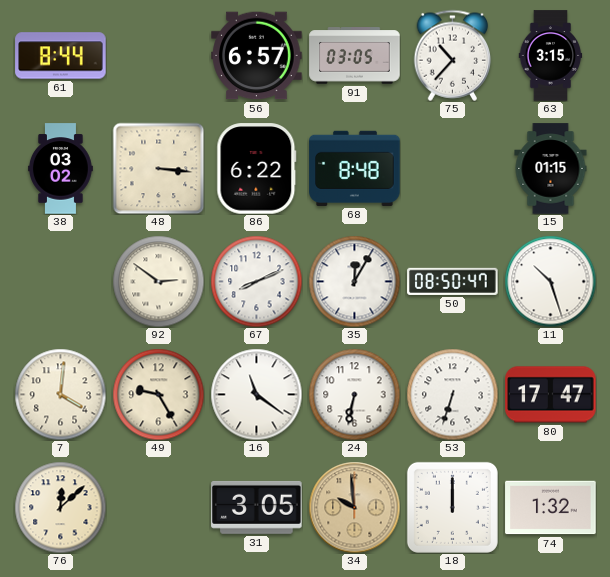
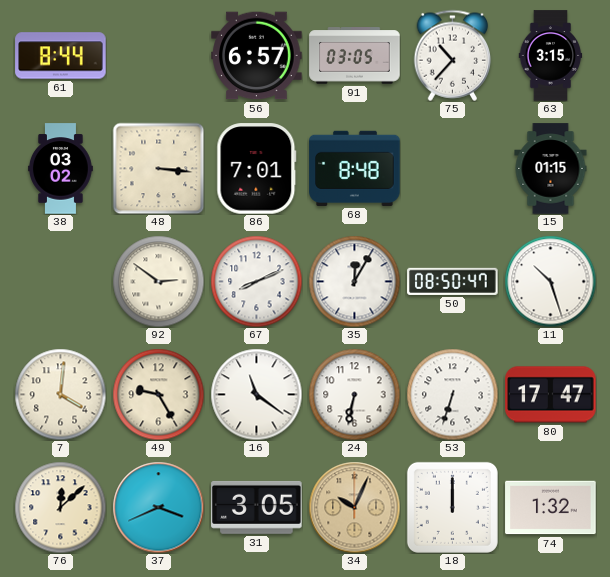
86: 6:22 -> 7:01 (257, 169)
37: none -> 3:41 (158, 507)
34: 9:59 -> 10:04 (354, 507)
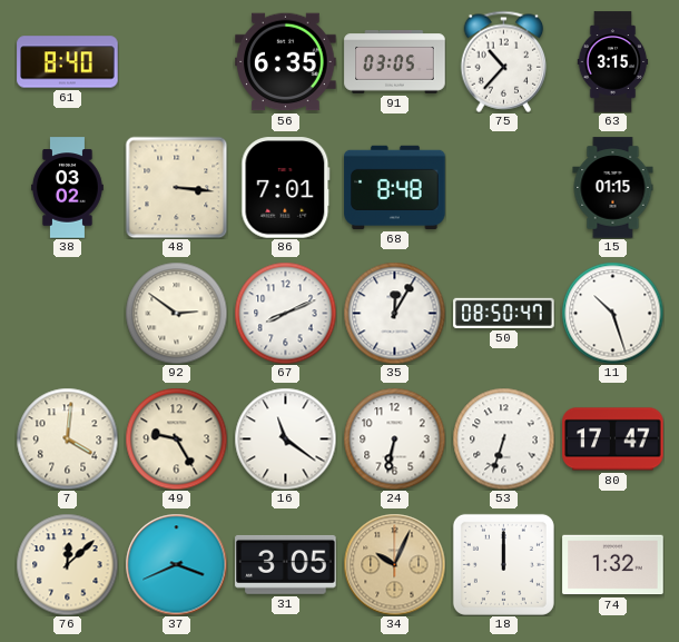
61: 8:44 -> 8:40 (68, 62)
56: 6:57 -> 6:35 (286, 62)
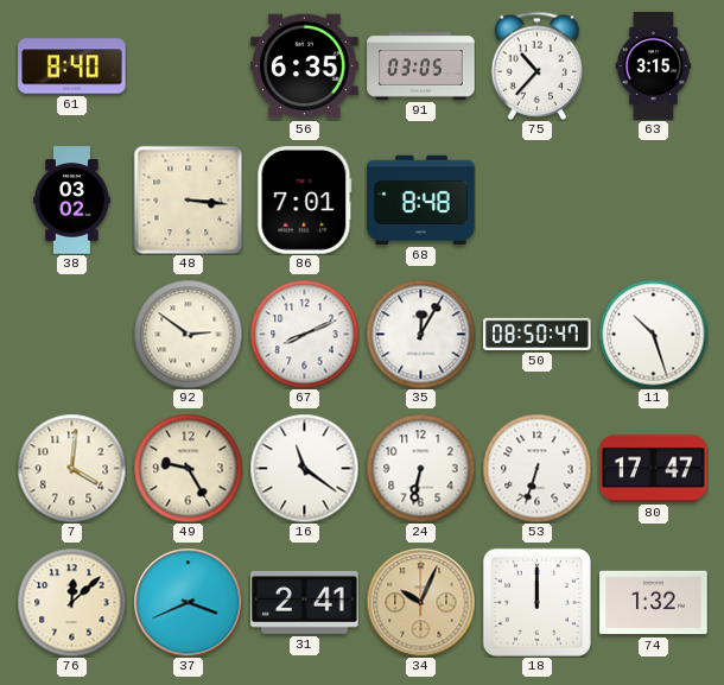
15: 01:15 -> none (613, 188)
31: 3:05 -> 2:41 (305, 602)
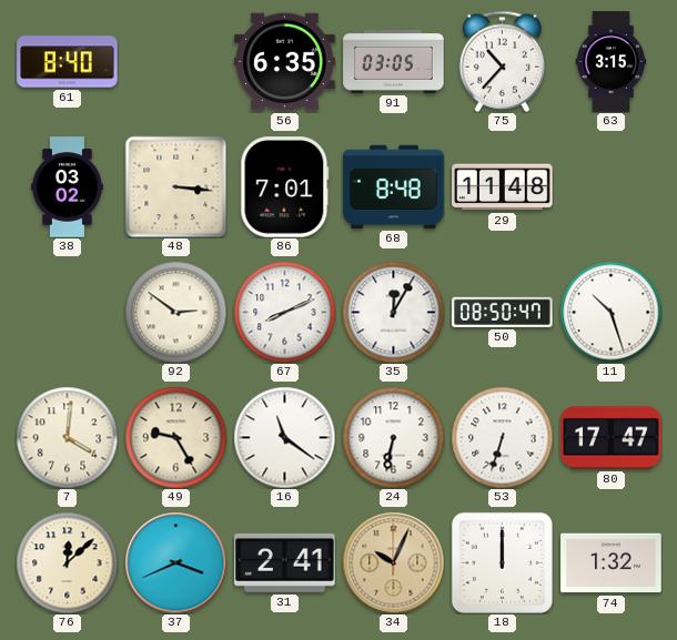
29: none -> 11:48 (503, 187)
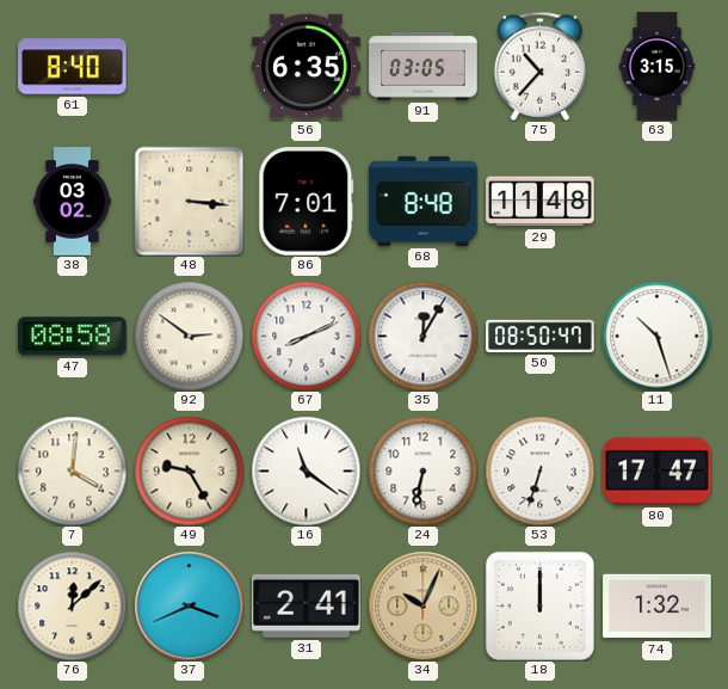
47: none -> 08:58 (73, 337)
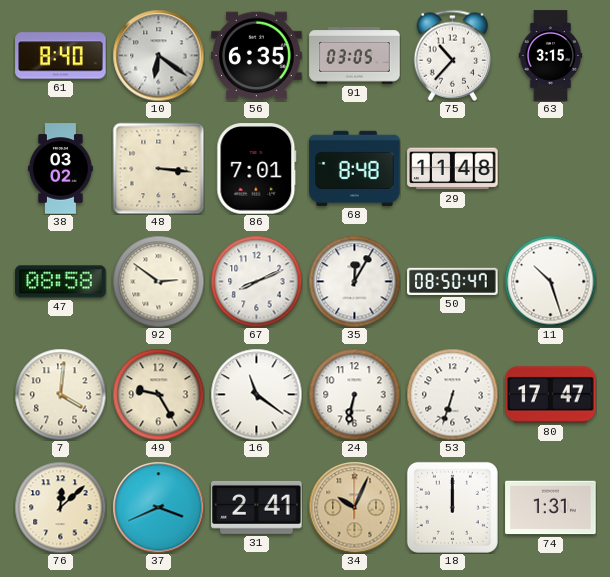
10: none -> 6:21 (158, 55)
74: 1:32 -> 1:31 (551, 508)
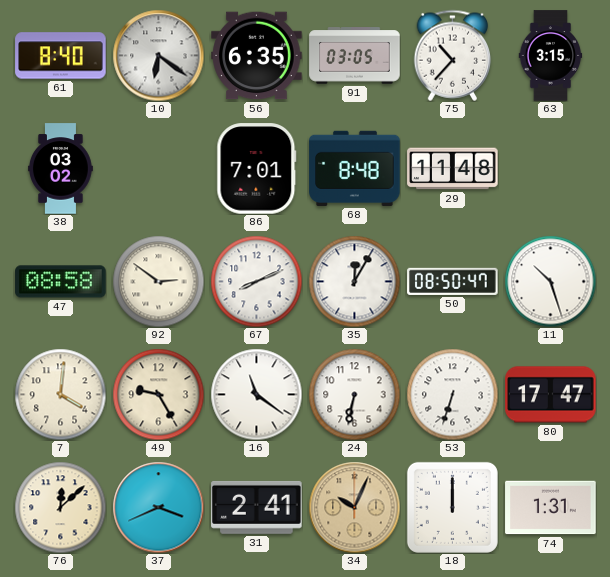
48: 3:16 -> none (158, 168)
